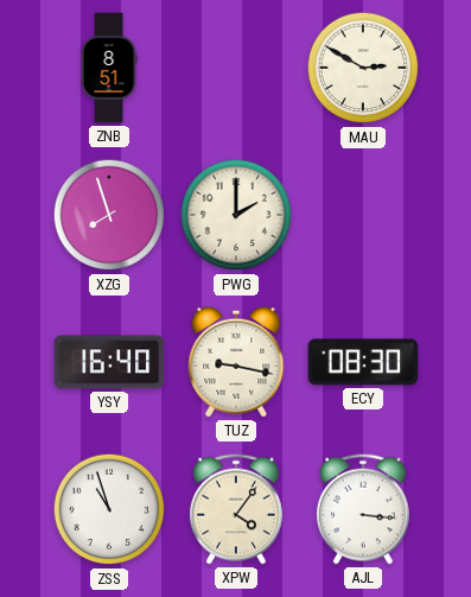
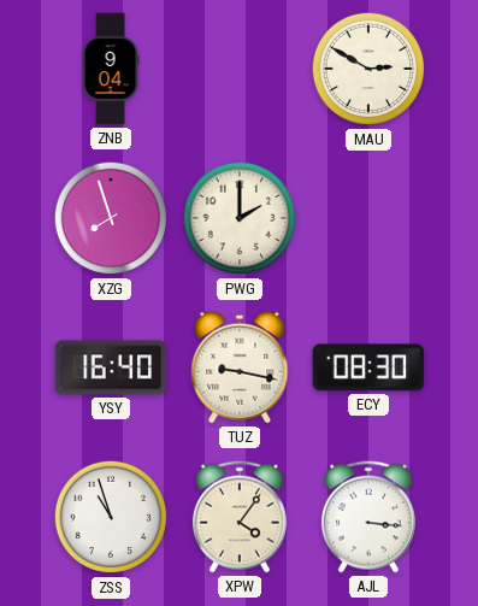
ZNB: 8:51 -> 9:04 (111, 69)
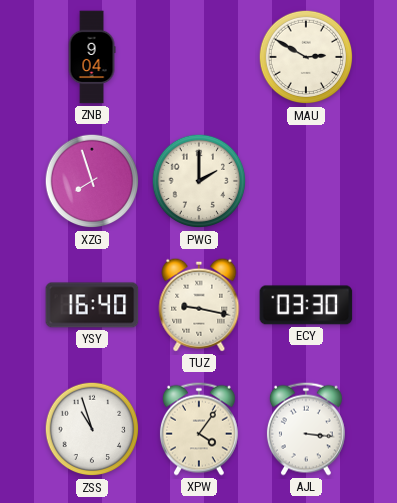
ECY: 08:30 -> 03:30 (306, 305)
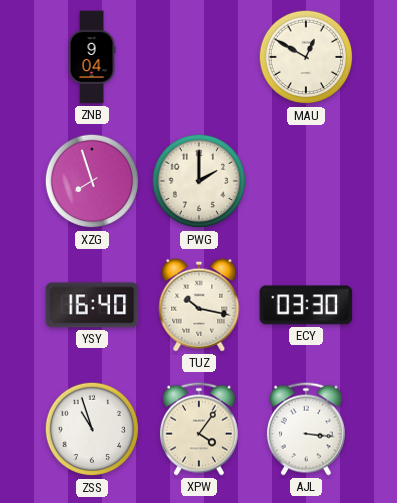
MAU: 2:50 -> 12:50 (306, 57)
TUZ: 9:17 -> 10:17 (199, 305)
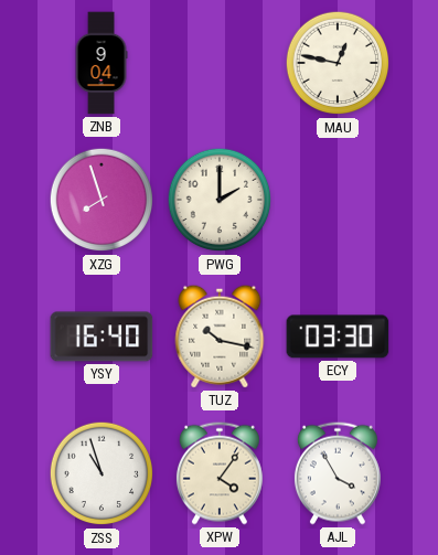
MAU: 12:50 -> 12:47 (338, 63)
AJL: 3:16 -> 3:55 (338, 473)
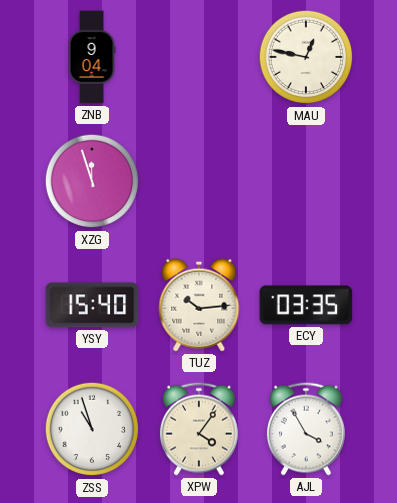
XZG: 7:57 -> 11:57 (92, 181)
PWG: 2:00 -> none (220, 200)
YSY: 16:40 -> 15:40 (92, 305)
TUZ: 10:17 -> 10:14 (199, 305)
ECY: 03:30 -> 03:35 (306, 305)
